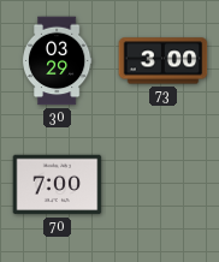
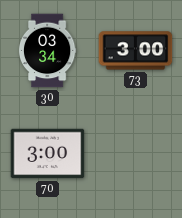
30: 03:29 -> 03:34 (47, 51)
70: 7:00 -> 3:00 (48, 154)
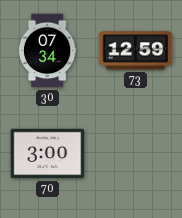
30: 03:34 -> 07:34 (47, 51)
73: 3:00 -> 12:59 (136, 51)
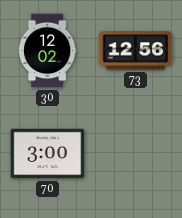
30: 07:34 -> 12:02 (47, 51)
73: 12:59 -> 12:56 (136, 51)
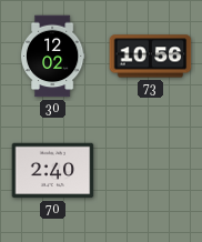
73: 12:56 -> 10:56 (151, 57)
70: 3:00 -> 2:40 (53, 171)
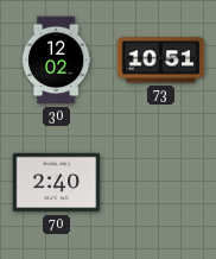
73: 10:56 -> 10:51 (161, 61)
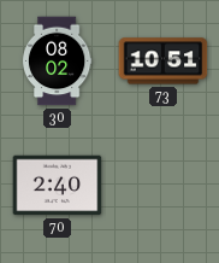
30: 12:02 -> 08:02 (57, 62)
